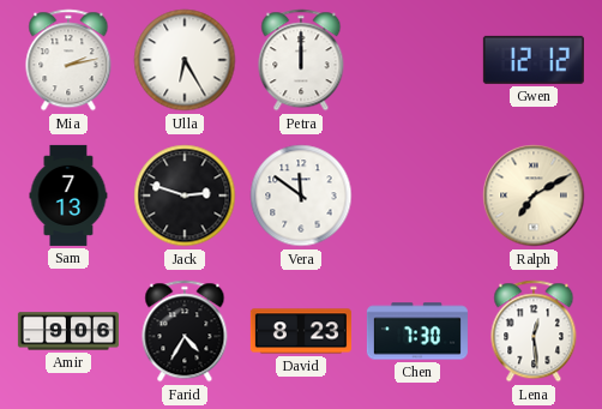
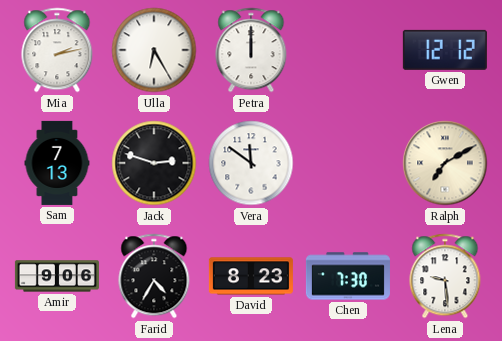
Lena: 12:29 -> 9:29 (445, 276)
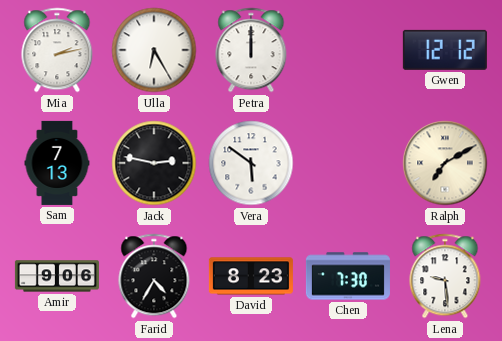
Jack: 2:48 -> 2:47 (154, 163)
Vera: 11:51 -> 5:51 (251, 163)
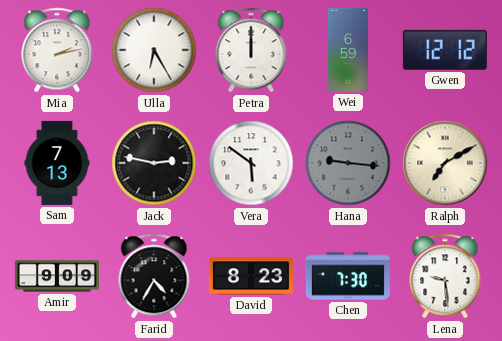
Wei: none -> 6:59 (348, 50)
Hana: none -> 9:16 (348, 163)
Amir: 9:06 -> 9:09 (57, 276)
